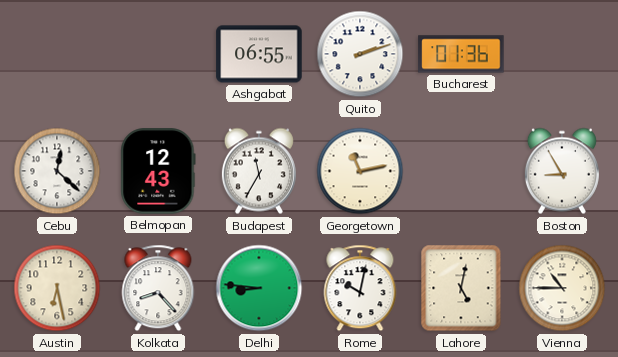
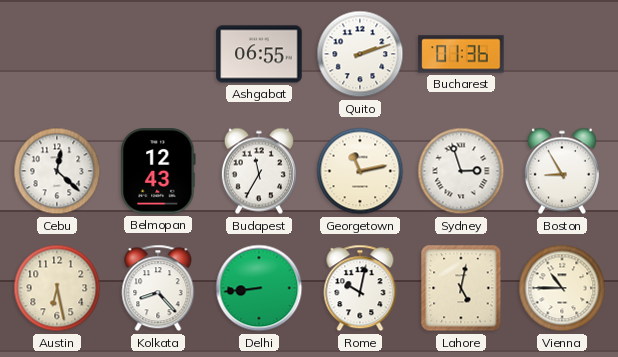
Sydney: none -> 2:57 (461, 171)
Delhi: 8:46 -> 8:44 (259, 288)
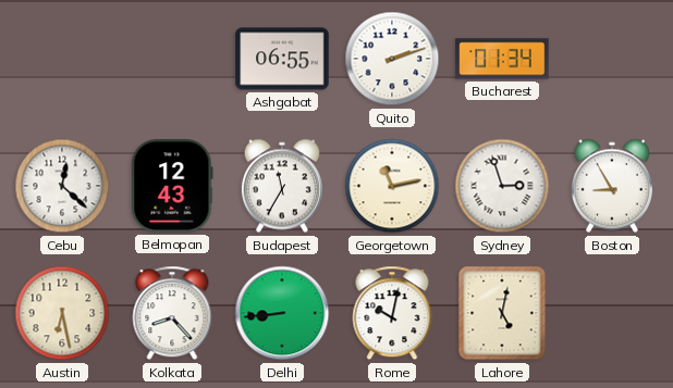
Bucharest: 01:36 -> 01:34 (502, 59)
Vienna: 10:45 -> none (562, 288)
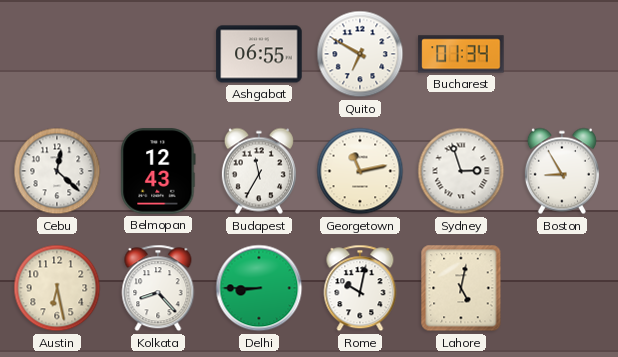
Quito: 2:12 -> 6:50 (360, 54)
Delhi: 8:44 -> 8:45 (259, 288)
